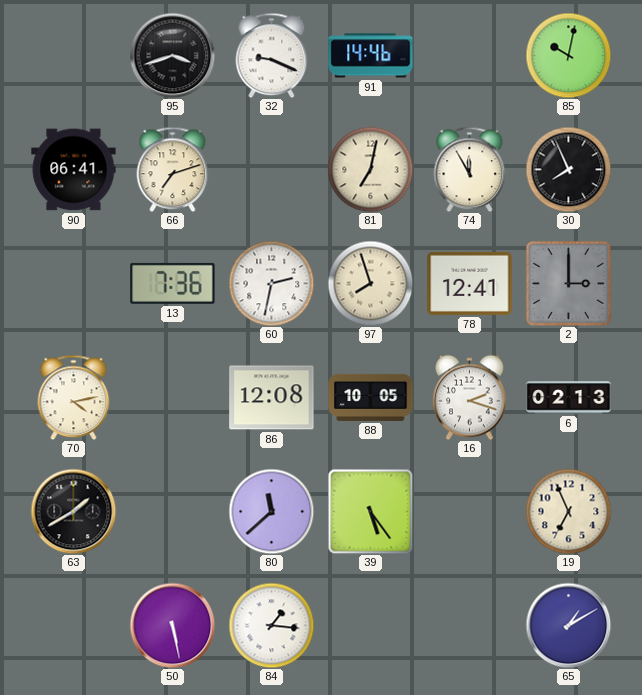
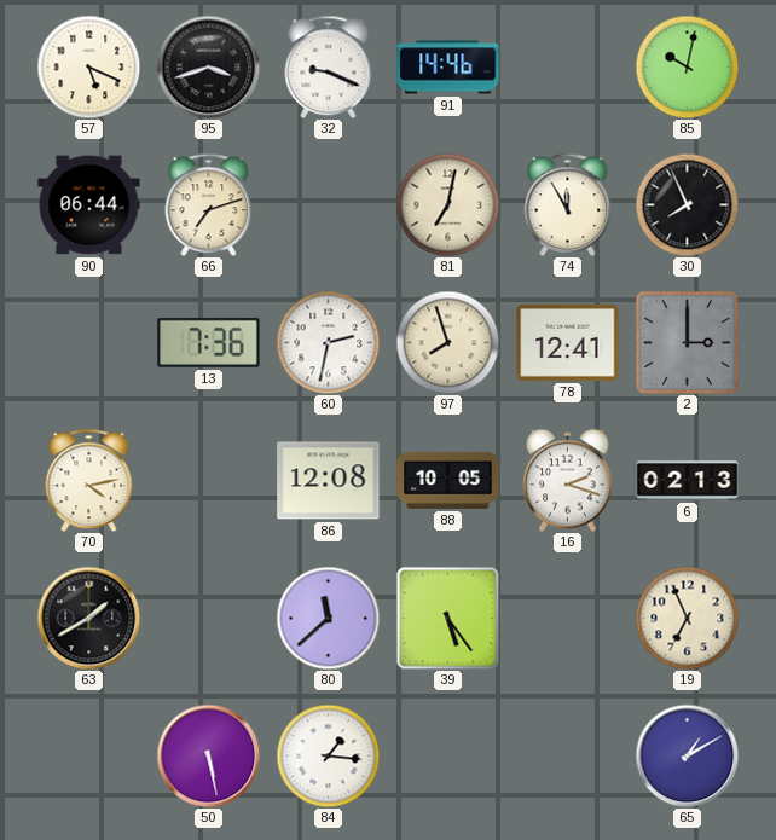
57: none -> 5:19 (88, 66)
90: 06:41 -> 06:44 (89, 205)
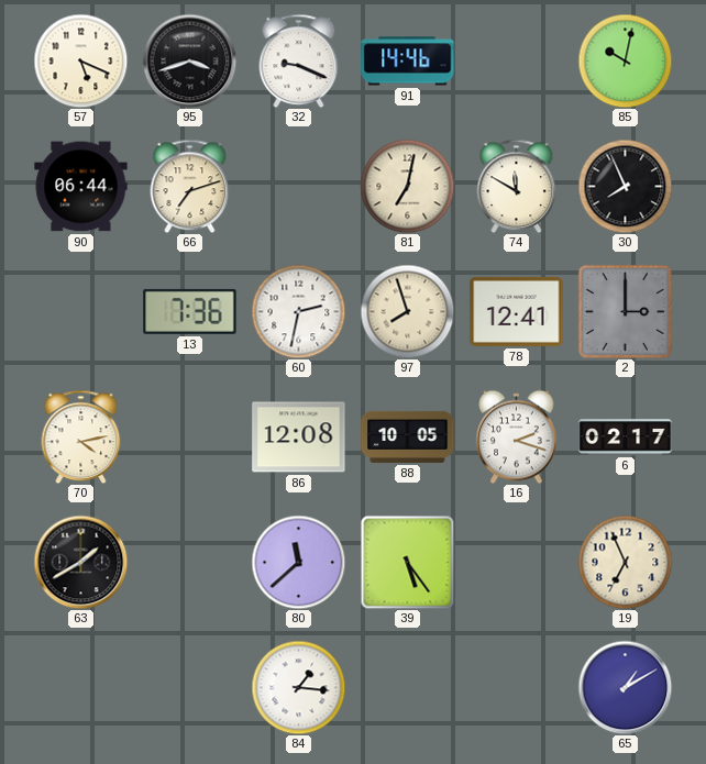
74: 11:55 -> 11:50 (517, 186)
6: 02:13 -> 02:17 (626, 438)
50: 5:28 -> none (208, 755)
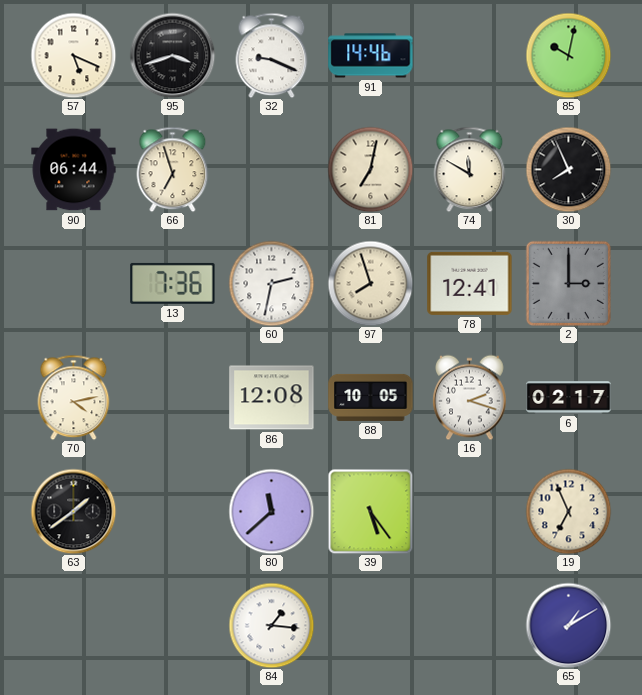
66: 7:12 -> 6:57 (173, 169)
63: 1:40 -> 1:39 (73, 511)
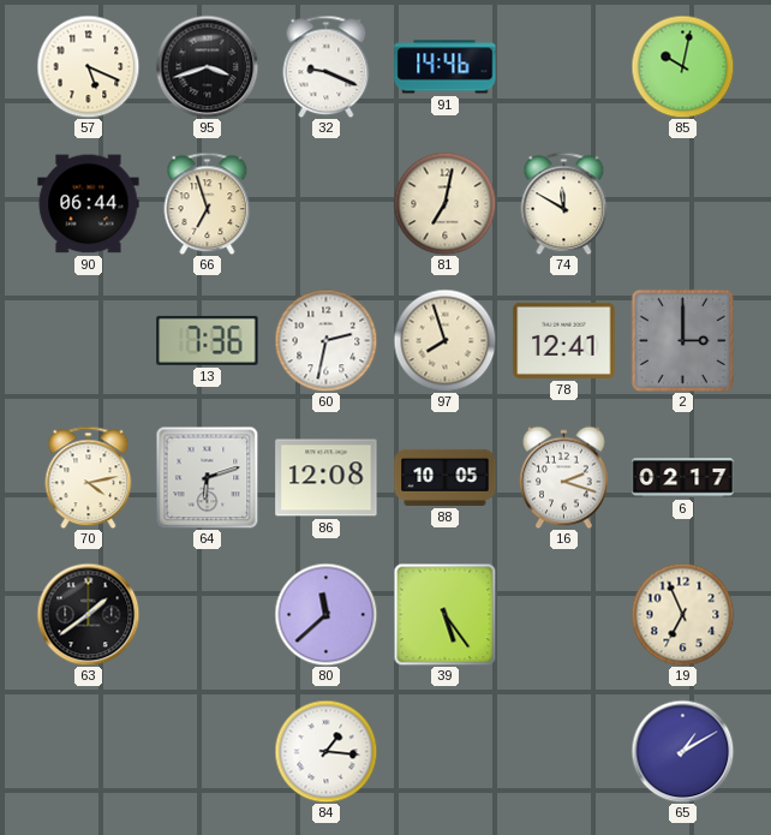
30: 7:56 -> none (568, 169)
64: none -> 6:12 (207, 477)
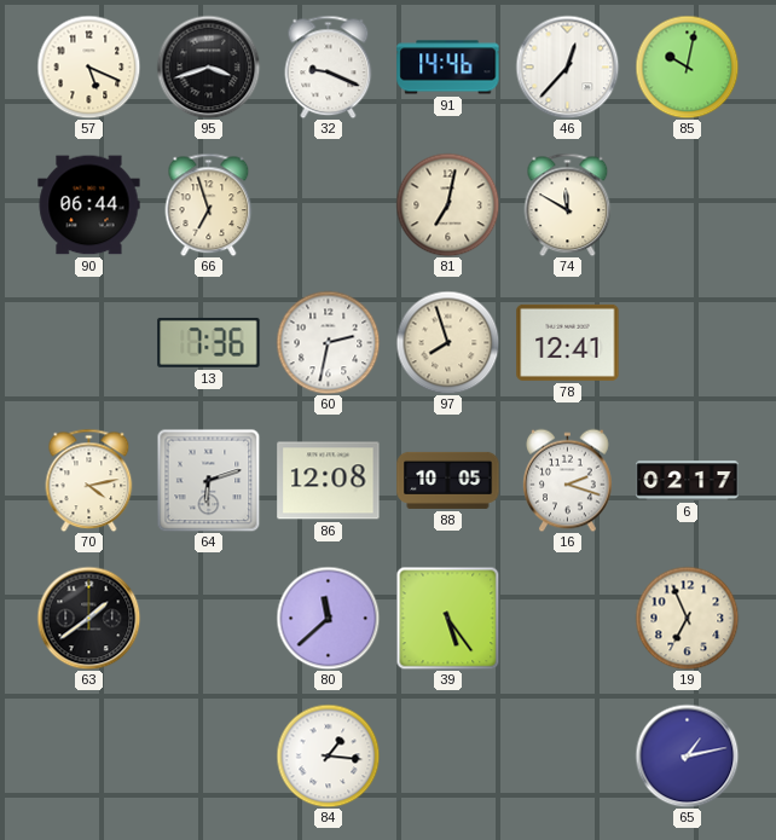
46: none -> 12:37 (567, 66)
2: 3:00 -> none (682, 340)
65: 1:10 -> 1:13 (687, 755)
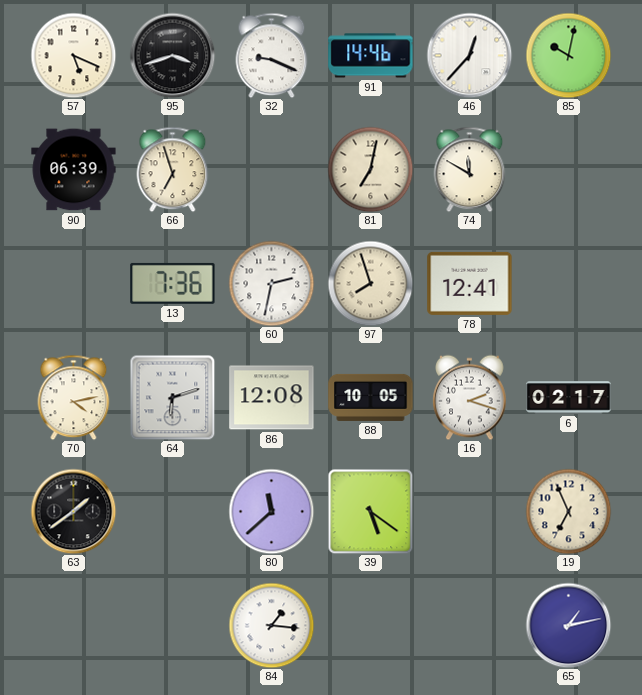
90: 06:44 -> 06:39 (74, 170)
39: 5:24 -> 5:21 (370, 511)
